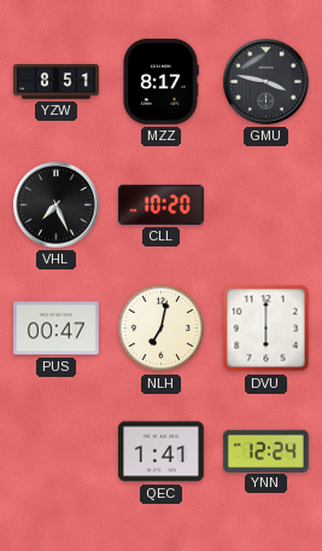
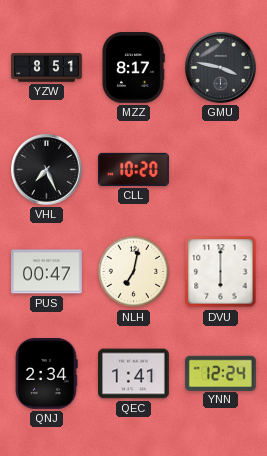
QNJ: none -> 2:34 (46, 374)
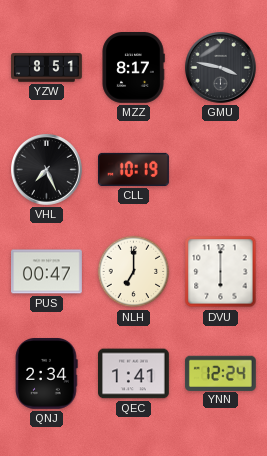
CLL: 10:20 -> 10:19 (134, 169)
NLH: 7:02 -> 7:00 (134, 272)
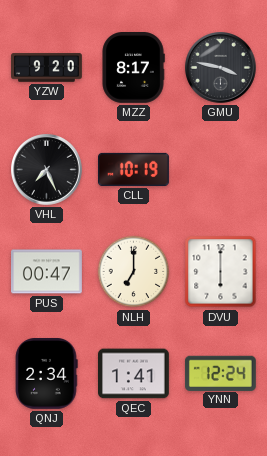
YZW: 8:51 -> 9:20 (47, 68)
